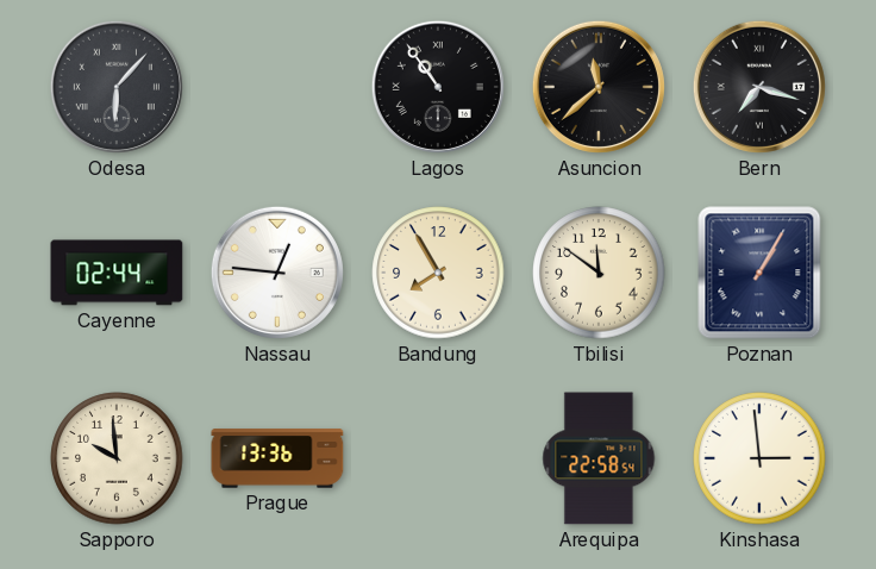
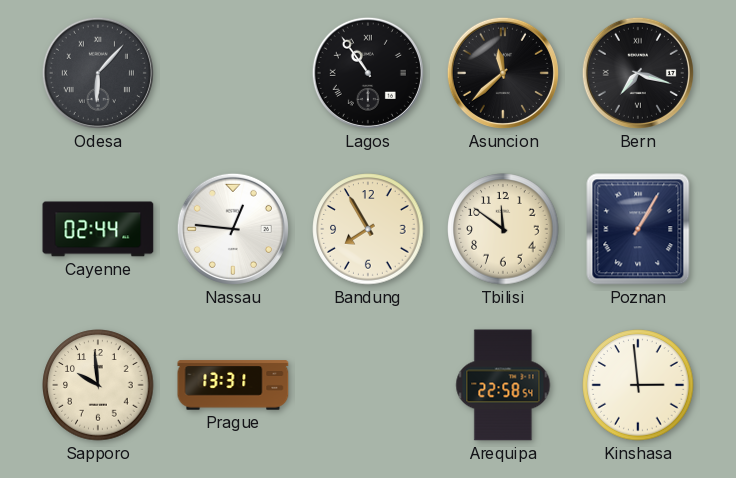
Prague: 13:36 -> 13:31 (233, 385)
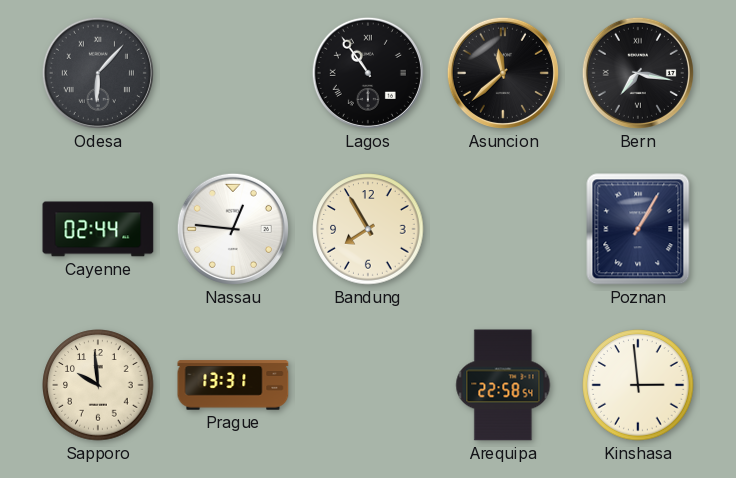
Bern: 7:18 -> 7:17 (638, 73)
Tbilisi: 11:51 -> none (503, 229)
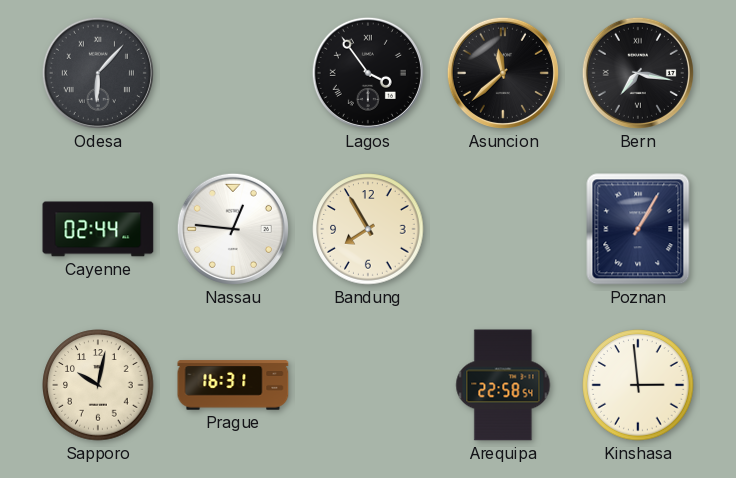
Lagos: 10:54 -> 3:54 (368, 73)
Sapporo: 9:59 -> 10:02 (98, 385)
Prague: 13:31 -> 16:31 (233, 385)
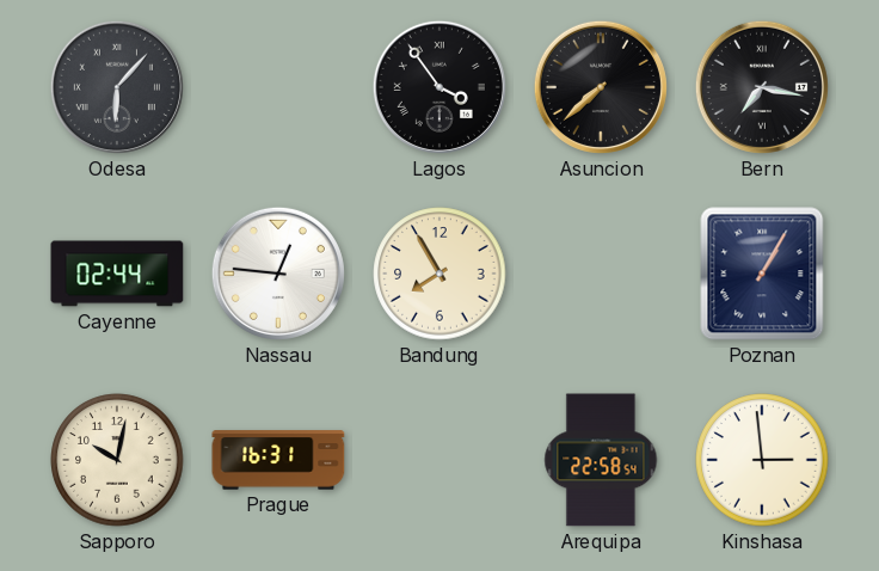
Asuncion: 11:38 -> 7:38 (601, 87)
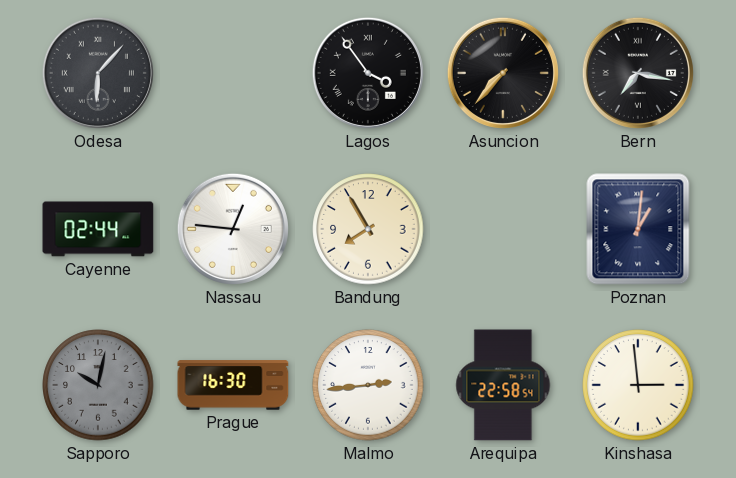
Asuncion: 7:38 -> 7:37 (503, 73)
Poznan: 1:05 -> 1:01 (638, 229)
Sapporo dial: cream -> grey (98, 385)
Prague: 16:31 -> 16:30 (233, 385)
Malmo: none -> 2:44 (368, 385)
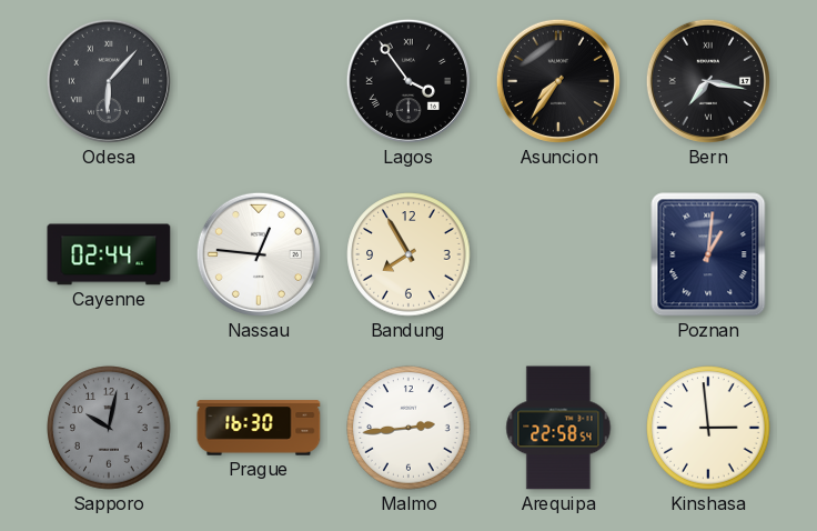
Asuncion: 7:37 -> 7:36 (558, 81)
